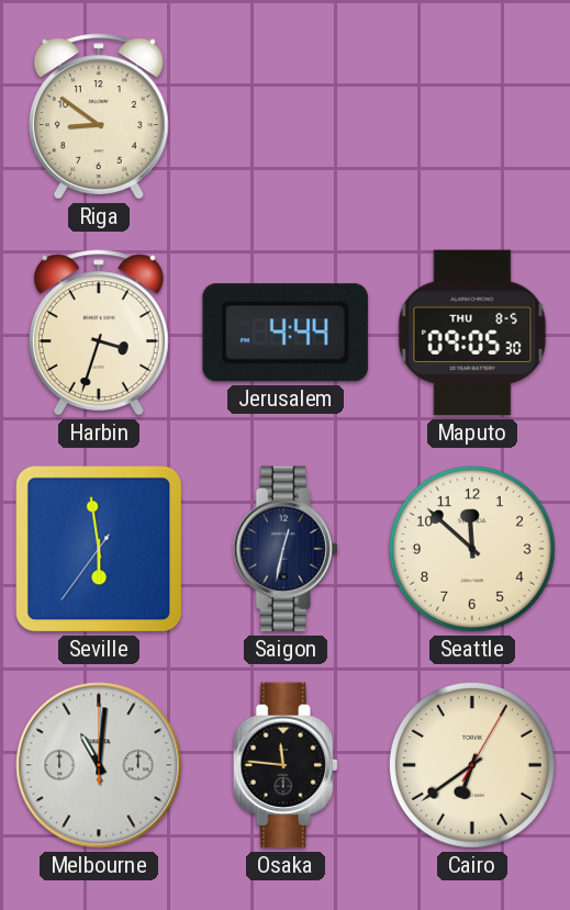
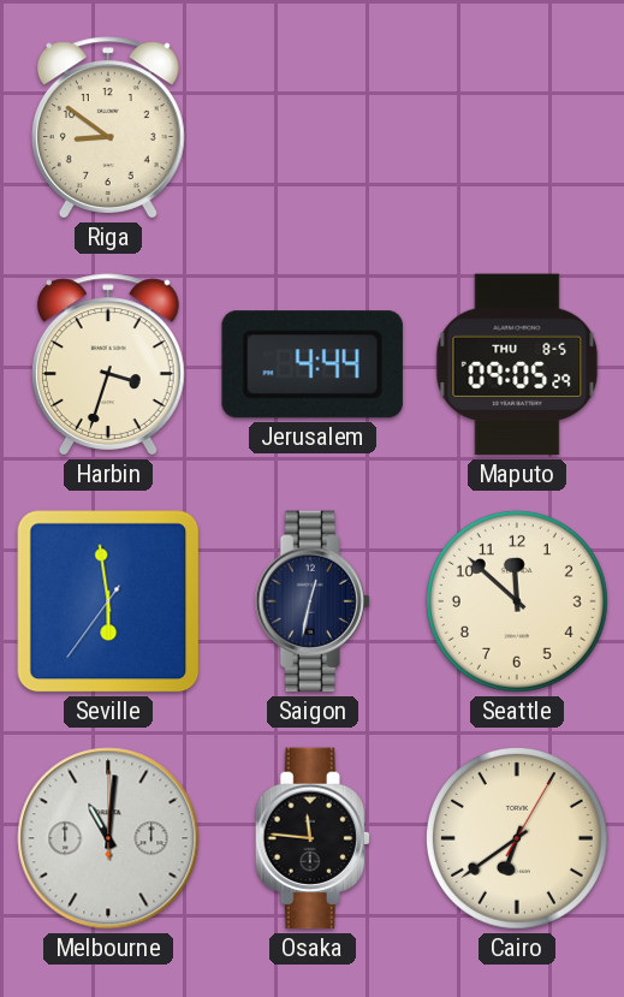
Maputo: 09:05:30 -> 09:05:29 (517, 364)
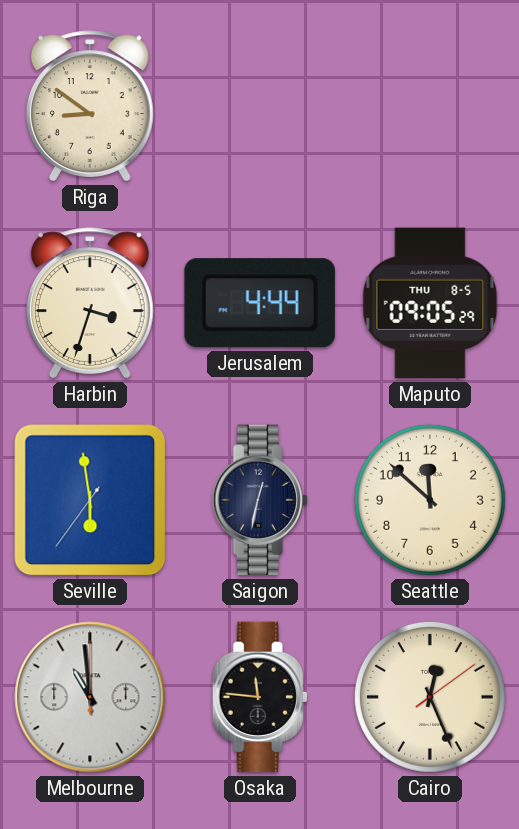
Melbourne: 11:01 -> 10:59 (90, 697)
Cairo: 6:39 -> 12:26 (430, 697)
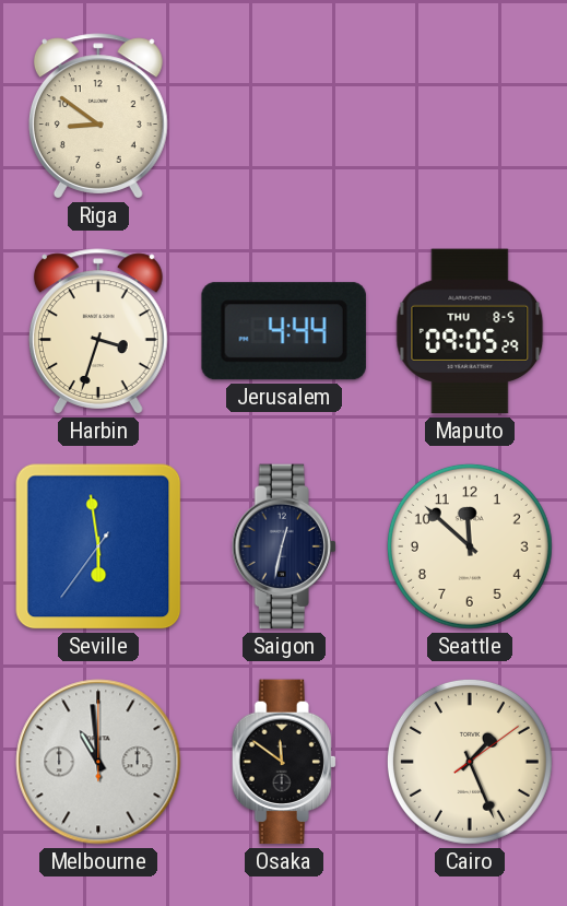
Osaka: 11:46 -> 11:51 (284, 762)
Cairo: 12:26 -> 1:26 (470, 762)
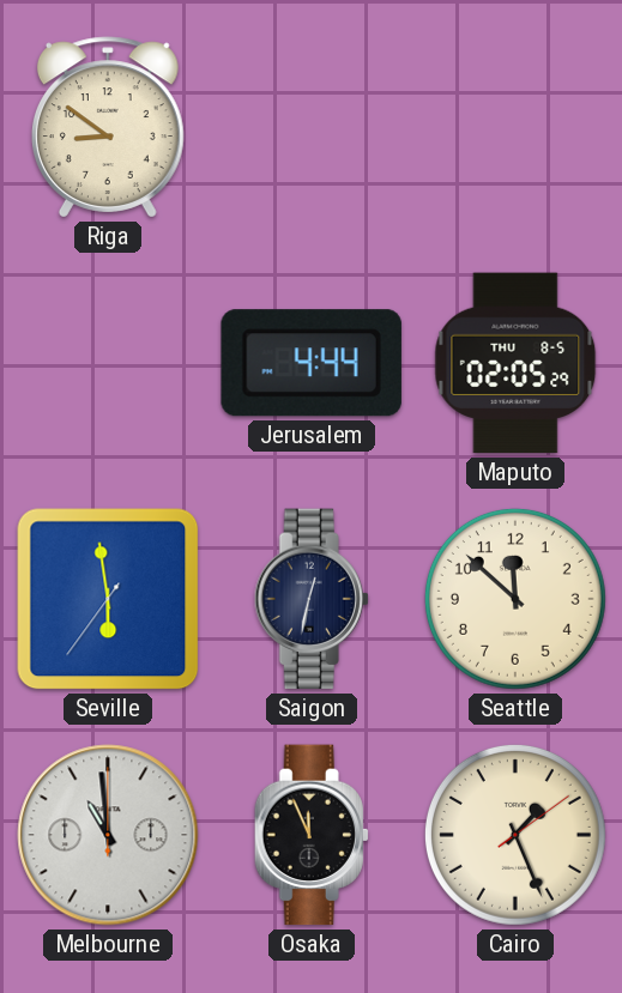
Harbin: 3:33 -> none (98, 331)
Maputo: 09:05 -> 02:05 (515, 363)
Osaka: 11:51 -> 11:56 (312, 835)
